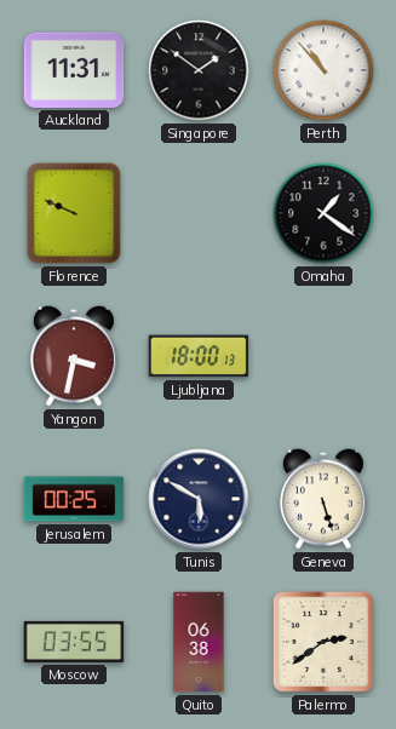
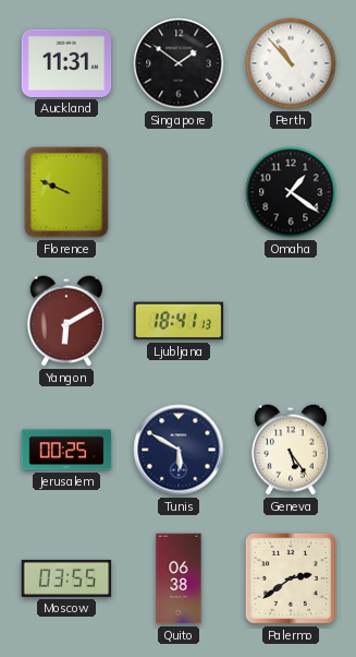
Yangon: 3:32 -> 6:10 (66, 321)
Ljubljana: 18:00 -> 18:41 (179, 321)
Geneva: 5:27 -> 5:24 (291, 450)
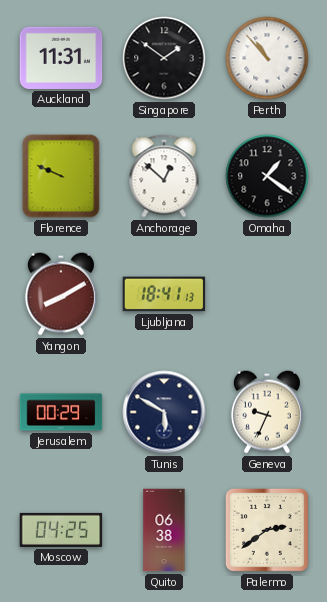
Anchorage: none -> 12:52 (164, 176)
Yangon: 6:10 -> 8:10 (61, 294)
Jerusalem: 00:25 -> 00:29 (61, 412)
Geneva: 5:24 -> 9:34 (267, 412)
Moscow: 03:55 -> 04:25 (61, 530)
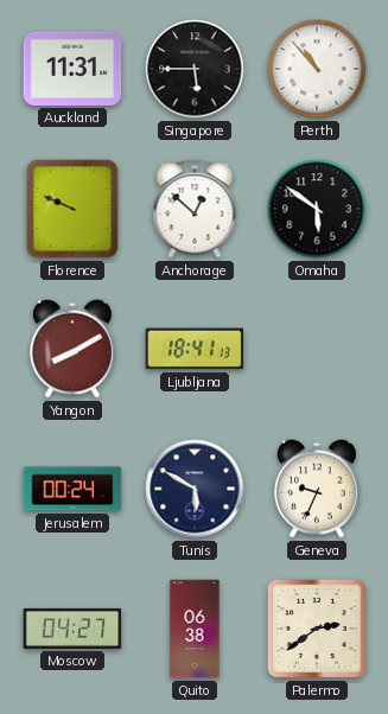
Singapore: 1:51 -> 5:45 (195, 69)
Omaha: 1:21 -> 5:51 (317, 209)
Jerusalem: 00:29 -> 00:24 (72, 489)
Moscow: 04:25 -> 04:27 (72, 629)
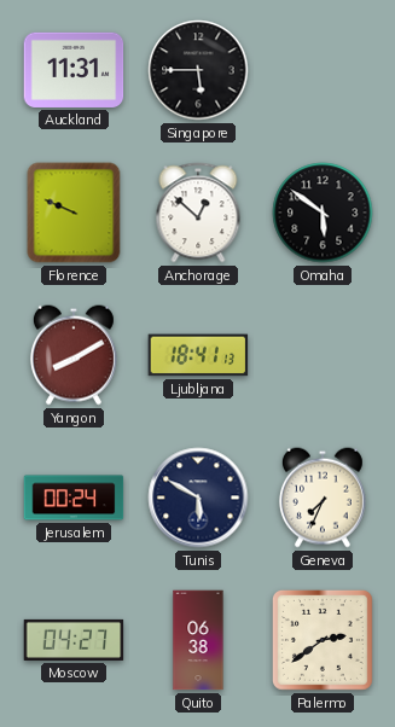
Perth: 10:53 -> none (317, 69)
Geneva: 9:34 -> 7:34 (323, 498)
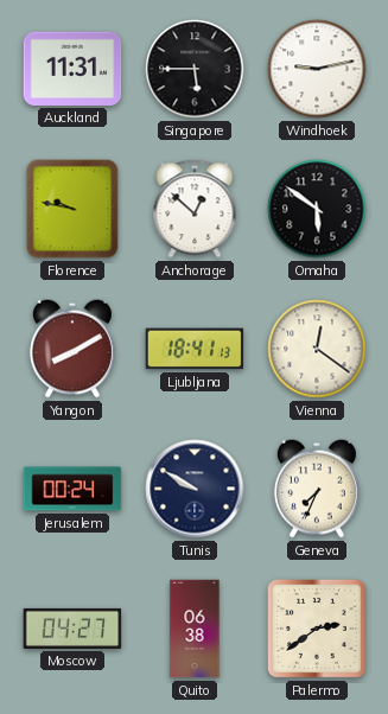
Windhoek: none -> 9:13 (317, 69)
Florence: 9:49 -> 9:47 (72, 209)
Vienna: none -> 12:21 (317, 349)
Tunis: 5:50 -> 9:50 (195, 489)
